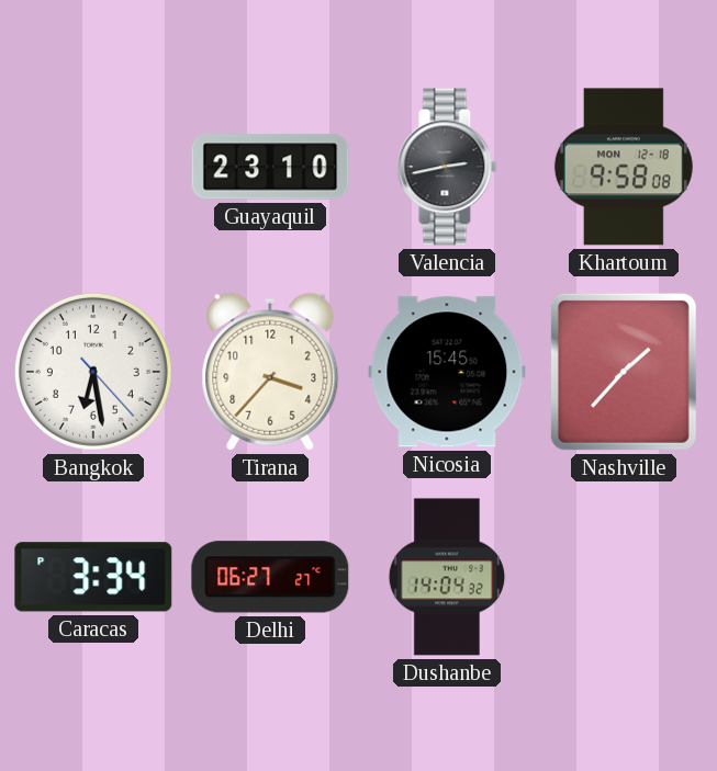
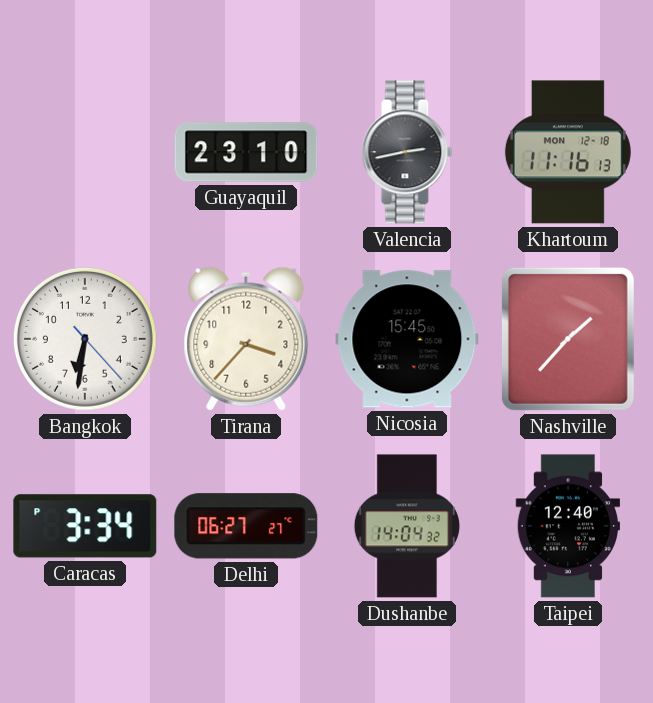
Khartoum: 9:58 -> 11:16 (568, 152)
Bangkok: 6:28 -> 6:31 (85, 339)
Taipei: none -> 12:40 (567, 526)
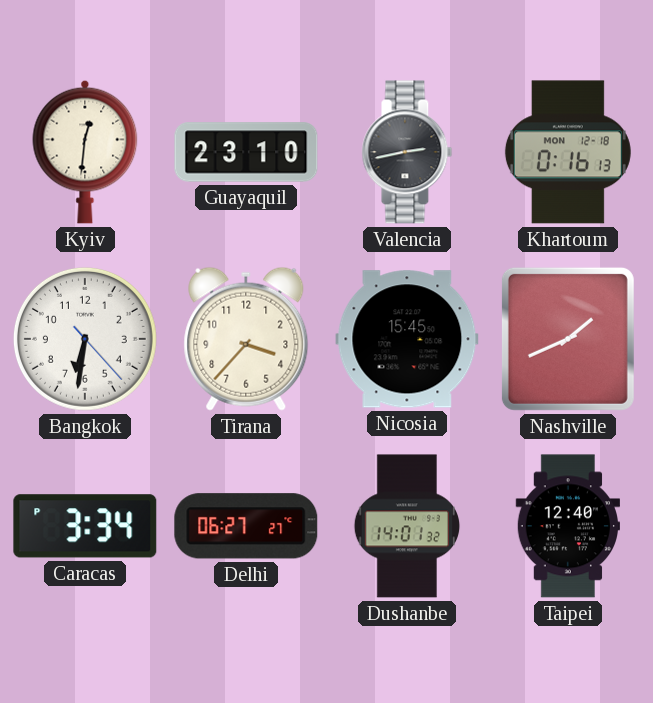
Kyiv: none -> 12:31 (85, 152)
Khartoum: 11:16 -> 0:16 (568, 152)
Nashville: 1:37 -> 1:41 (568, 339)
Dushanbe: 14:04 -> 14:01 (407, 526)
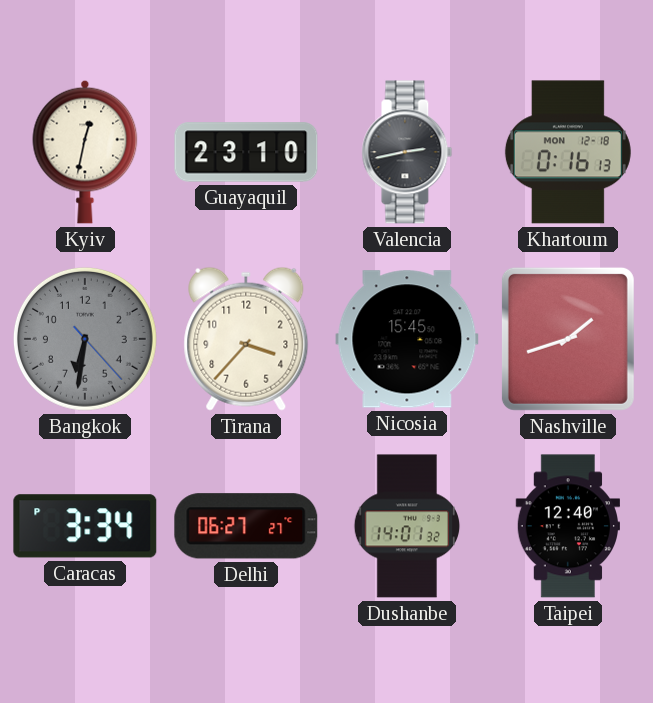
Kyiv: 12:31 -> 12:32 (85, 152)
Bangkok dial: white -> grey (85, 339)
Nashville: 1:41 -> 1:42 (568, 339)
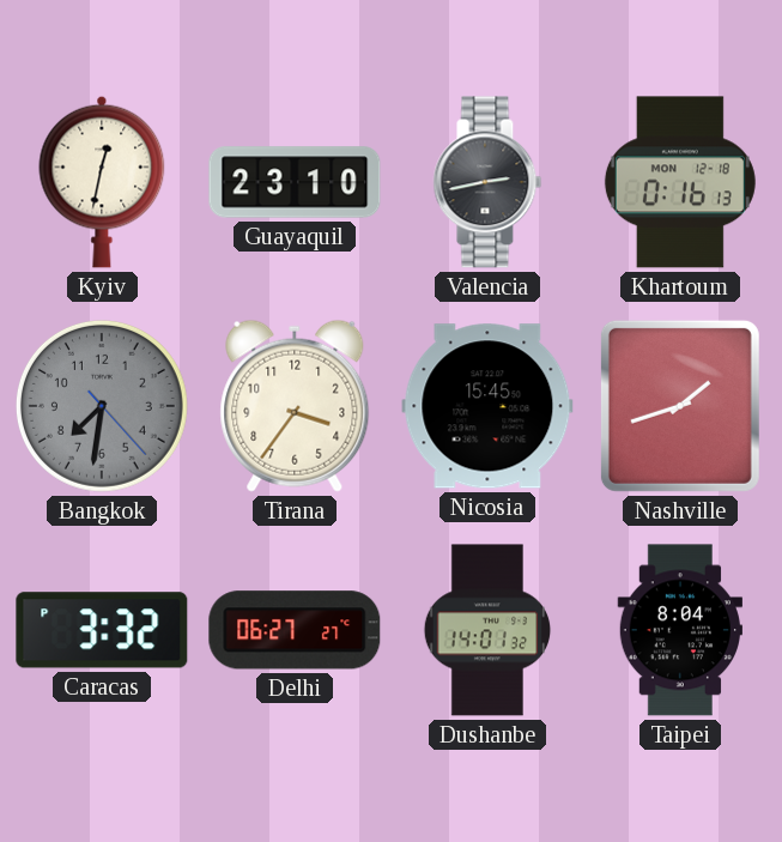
Bangkok: 6:31 -> 7:31 (102, 406)
Tirana: 3:37 -> 3:36 (295, 406)
Caracas: 3:34 -> 3:32 (102, 630)
Taipei: 12:40 -> 8:04 (679, 630)
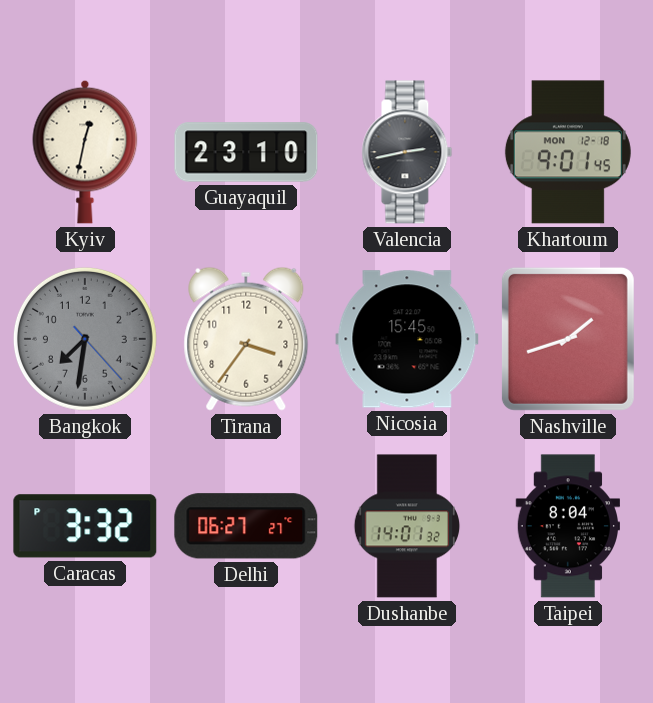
Khartoum: 0:16 -> 9:01 (568, 152)
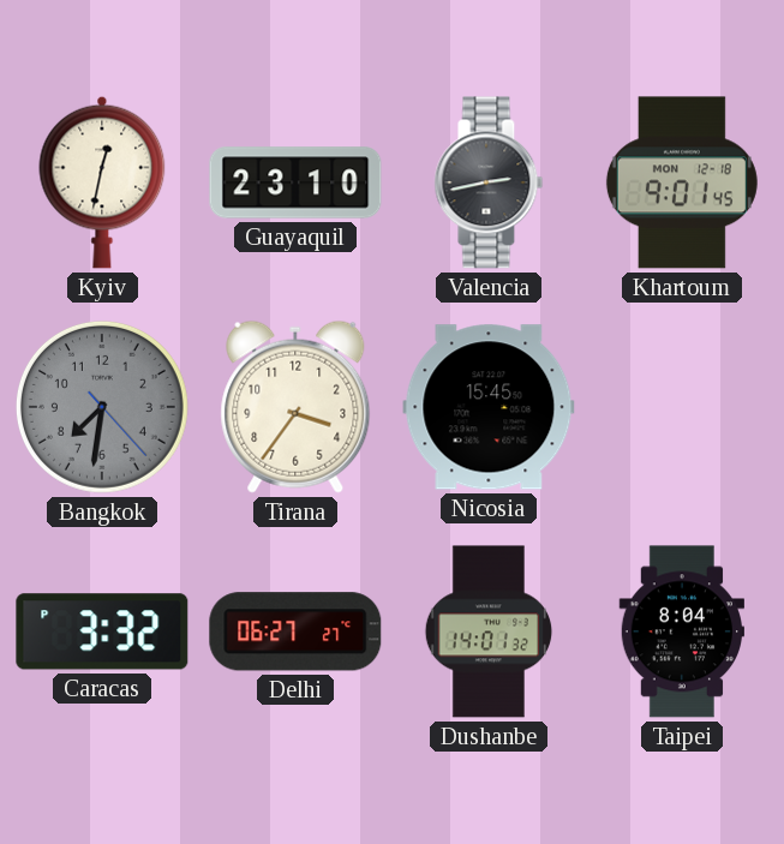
Nashville: 1:42 -> none (568, 339)
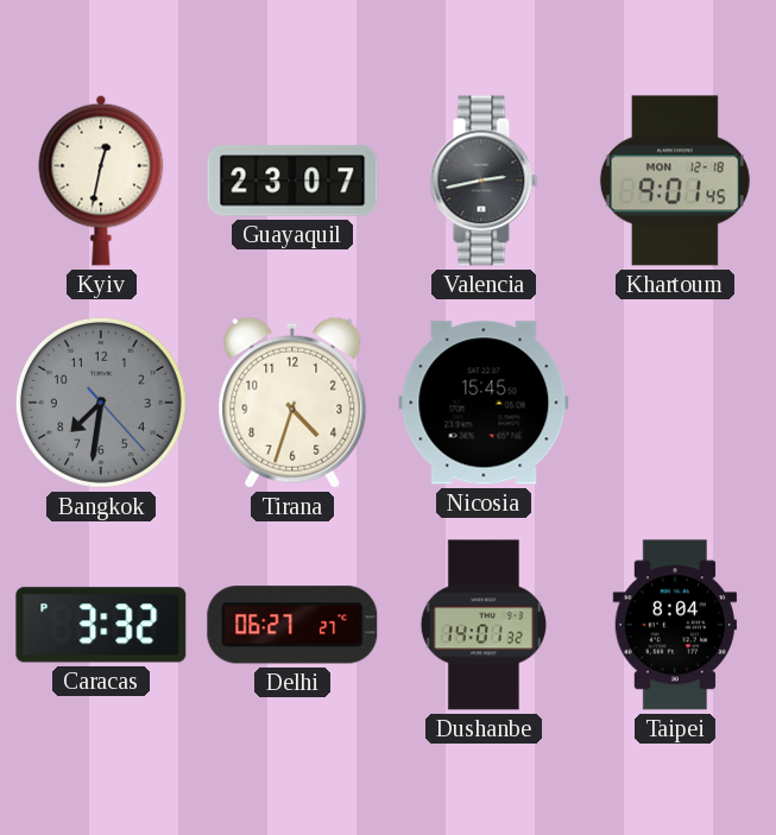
Guayaquil: 23:10 -> 23:07 (292, 181)
Tirana: 3:36 -> 4:33 (292, 403)
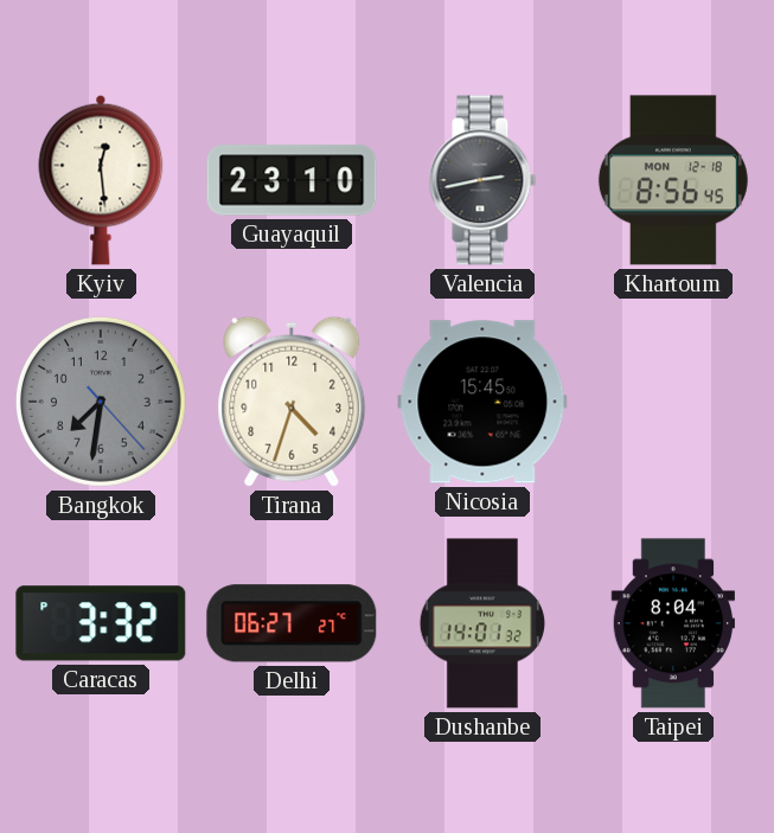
Kyiv: 12:32 -> 12:29 (101, 180)
Guayaquil: 23:07 -> 23:10 (292, 180)
Khartoum: 9:01 -> 8:56 (673, 180)
